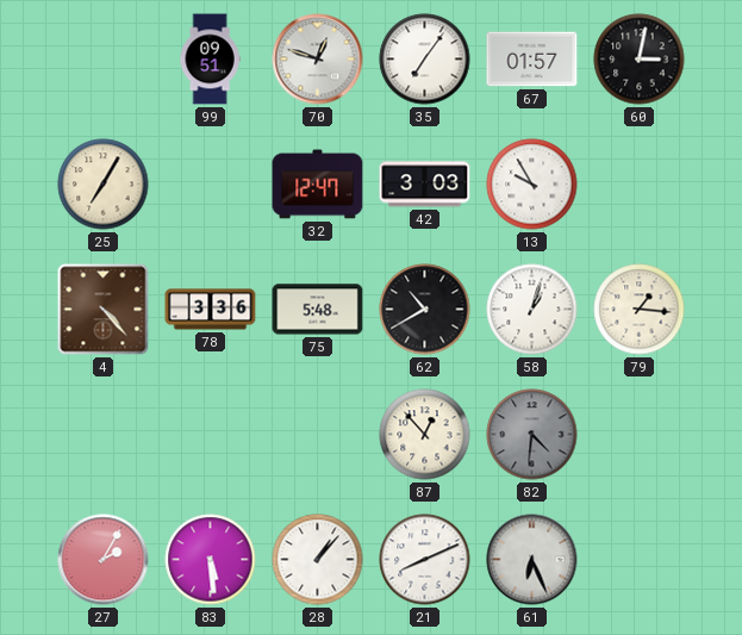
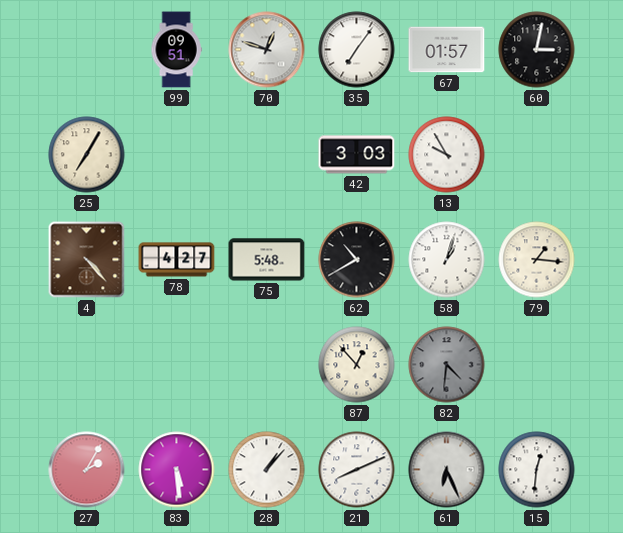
32: 12:47 -> none (318, 185)
78: 3:36 -> 4:27 (177, 260)
15: none -> 12:31 (537, 470)
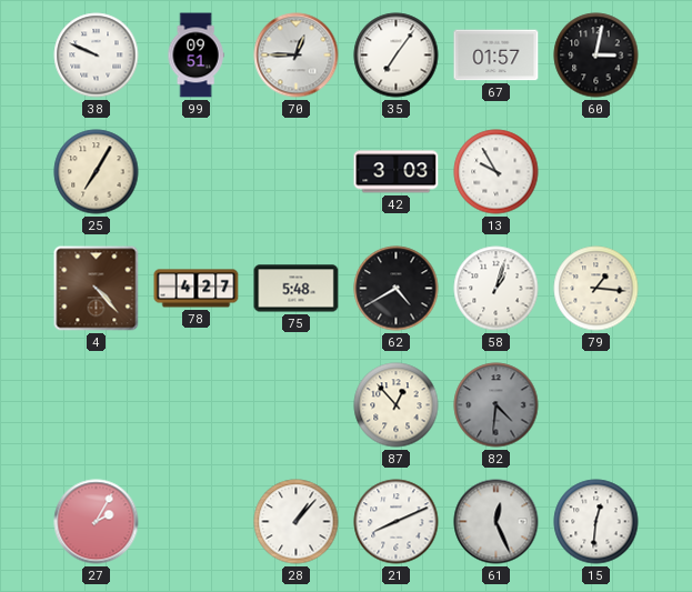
38: none -> 9:49 (97, 56)
70: 12:48 -> 12:45 (297, 56)
62: 10:40 -> 4:40 (397, 289)
83: 5:29 -> none (177, 470)
61: 6:26 -> 12:26 (497, 522)
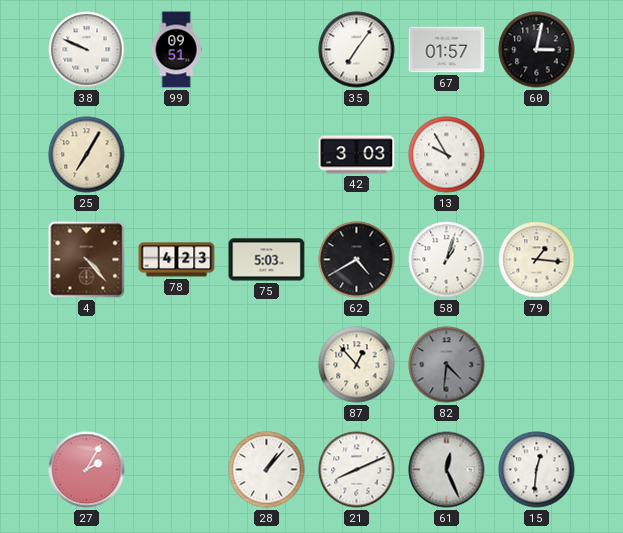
70: 12:45 -> none (297, 56)
78: 4:27 -> 4:23 (177, 260)
75: 5:48 -> 5:03 (267, 260)
